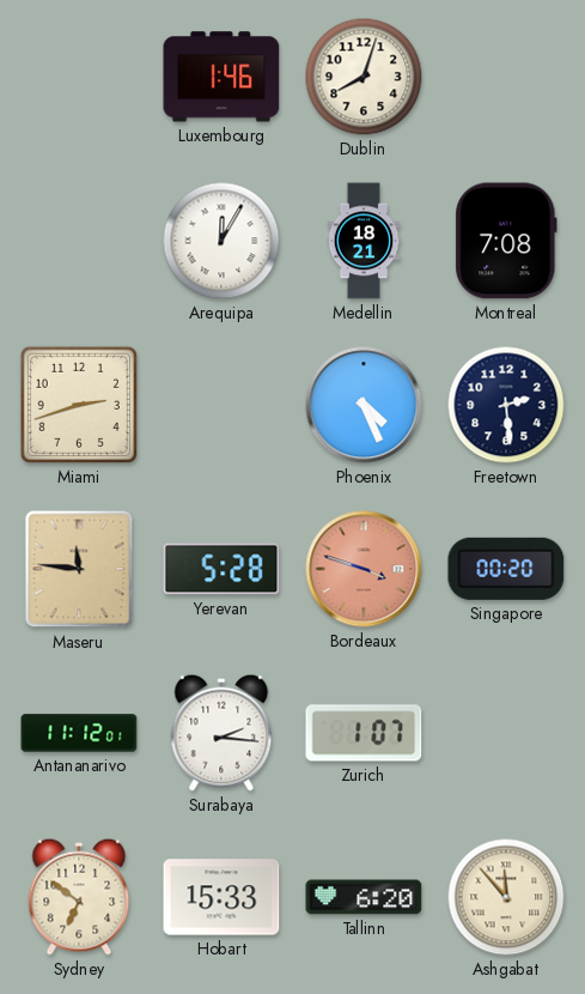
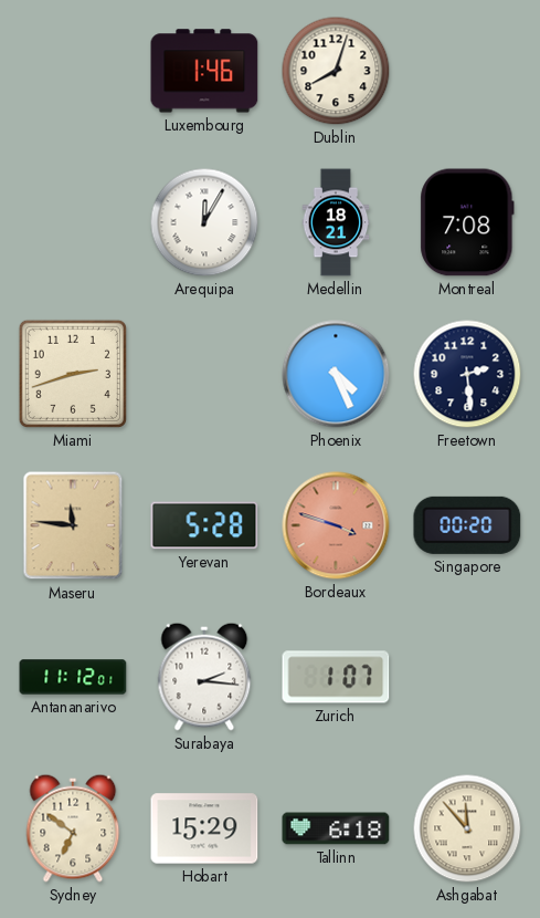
Hobart: 15:33 -> 15:29 (204, 828)
Tallinn: 6:20 -> 6:18 (336, 828)
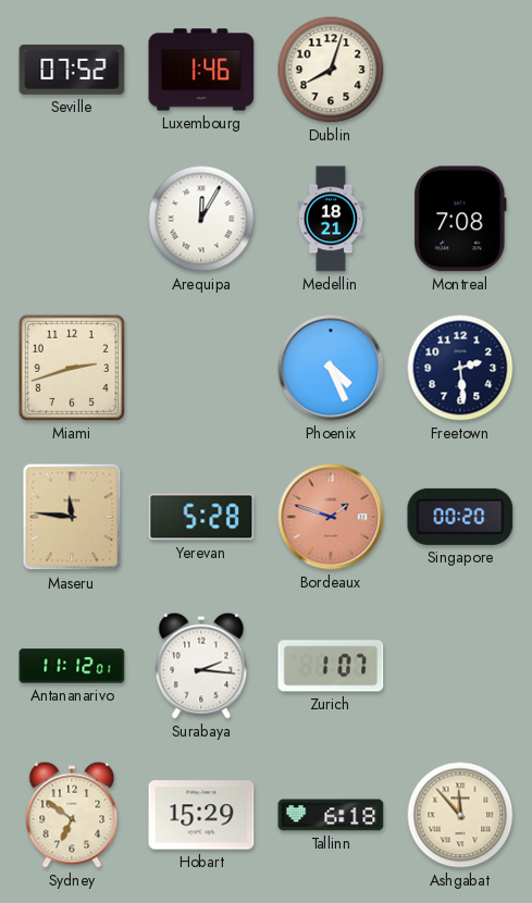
Seville: none -> 07:52 (72, 70)
Bordeaux: 3:48 -> 1:48 (331, 517)
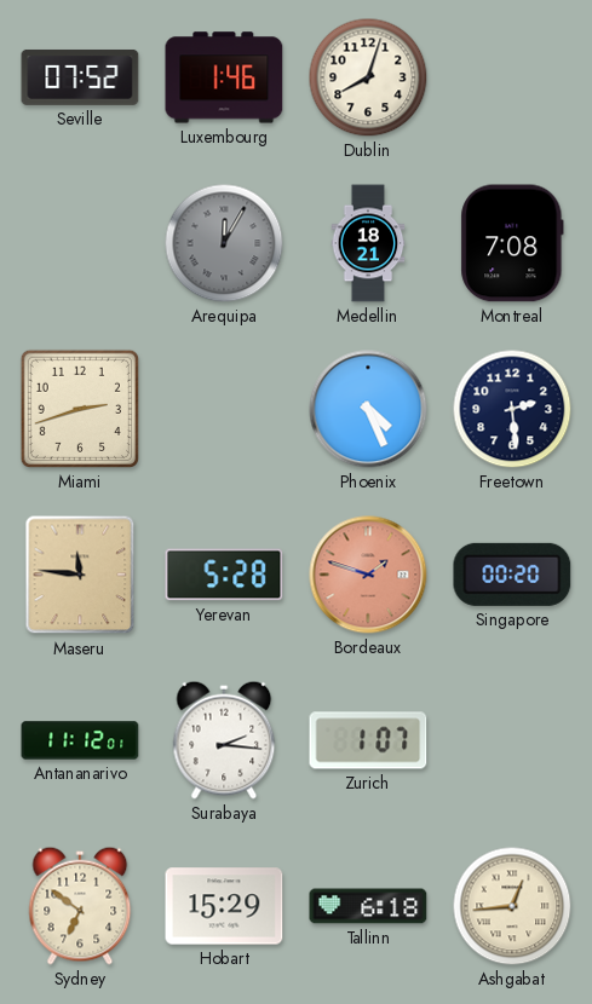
Arequipa dial: white -> grey (224, 243)
Ashgabat: 11:53 -> 12:44 (512, 906)
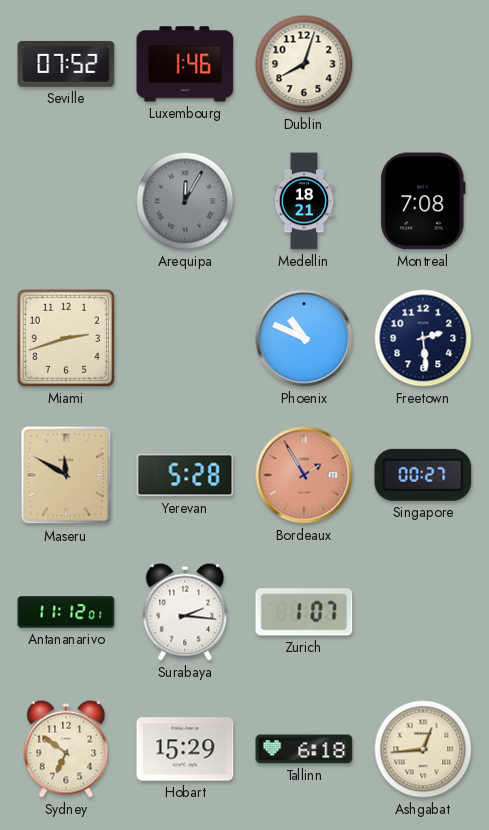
Phoenix: 4:26 -> 10:49 (304, 338)
Maseru: 11:46 -> 11:50 (66, 475)
Bordeaux: 1:48 -> 1:55 (304, 475)
Singapore: 00:20 -> 00:27 (423, 475)
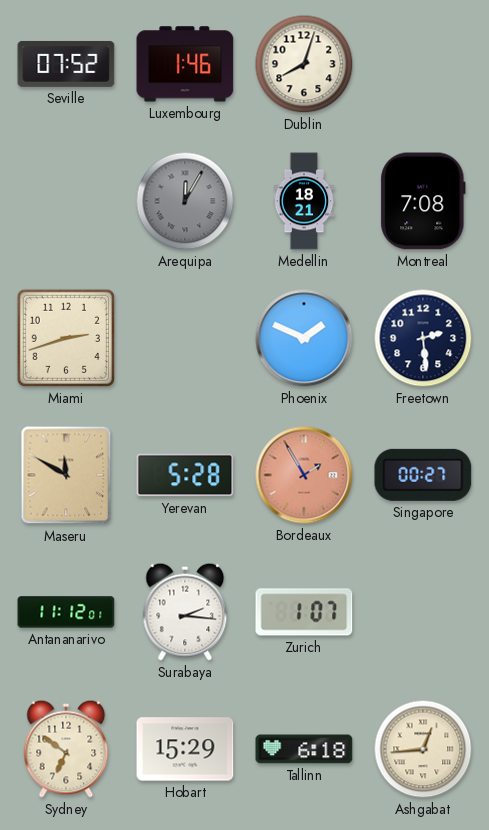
Phoenix: 10:49 -> 1:49 (304, 338)
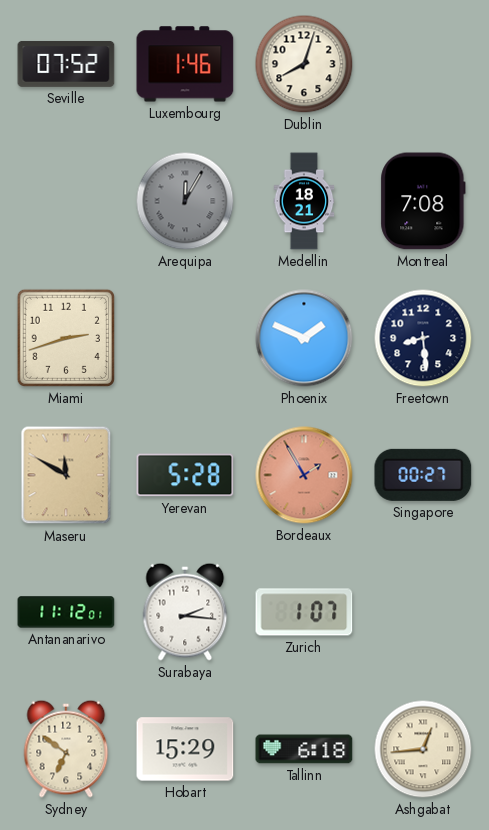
Freetown: 2:29 -> 8:29 (423, 338)
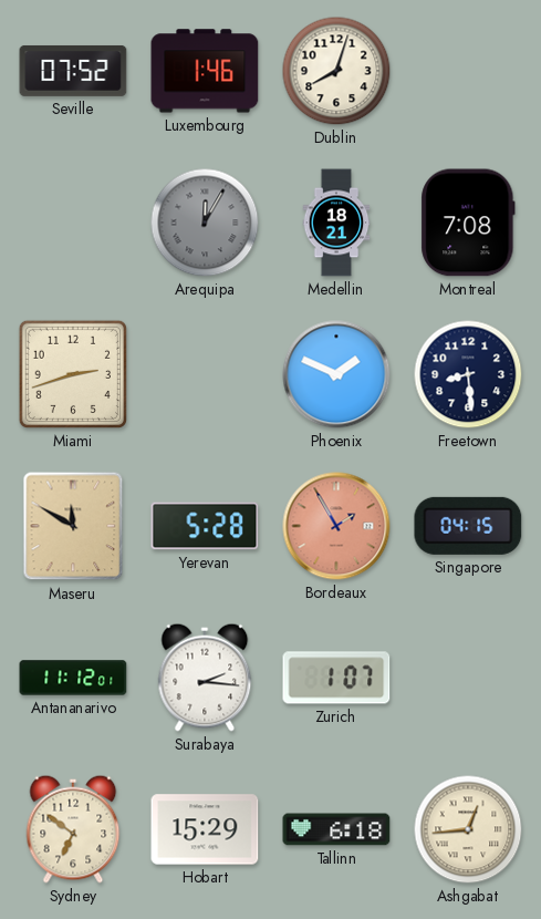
Singapore: 00:27 -> 04:15 (468, 526)
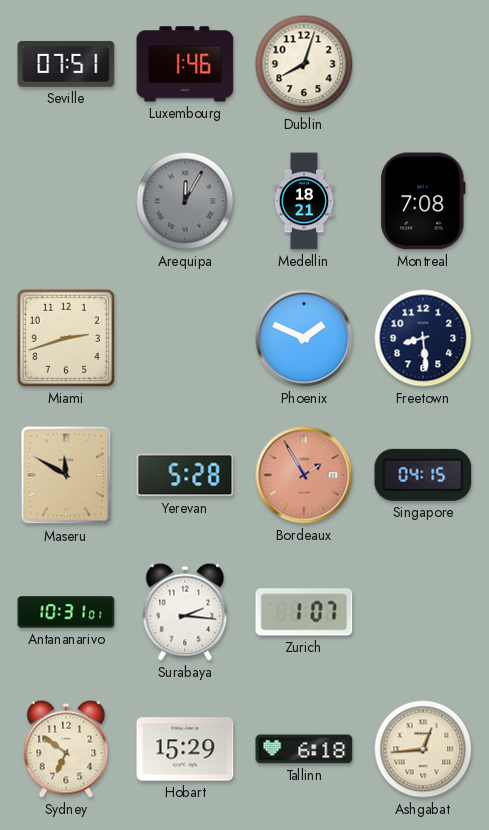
Seville: 07:52 -> 07:51 (66, 64)
Antananarivo: 11:12 -> 10:31 (66, 612)
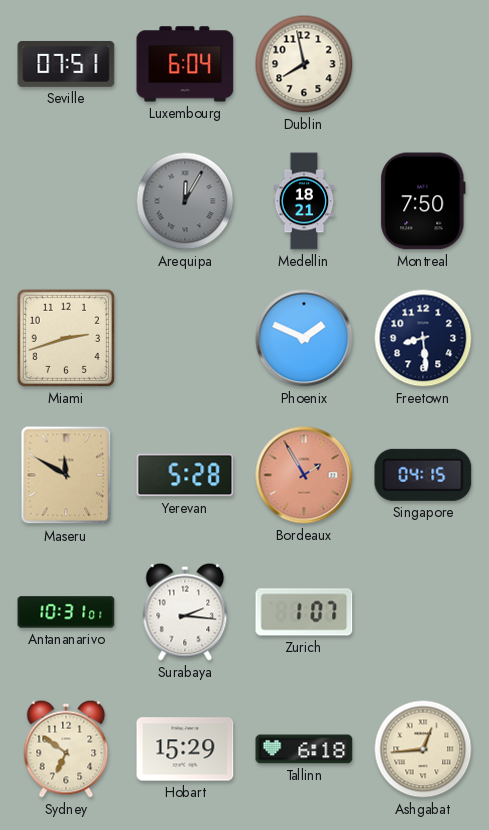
Luxembourg: 1:46 -> 6:04 (185, 64)
Dublin: 8:03 -> 7:58 (304, 64)
Montreal: 7:08 -> 7:50 (423, 201)
